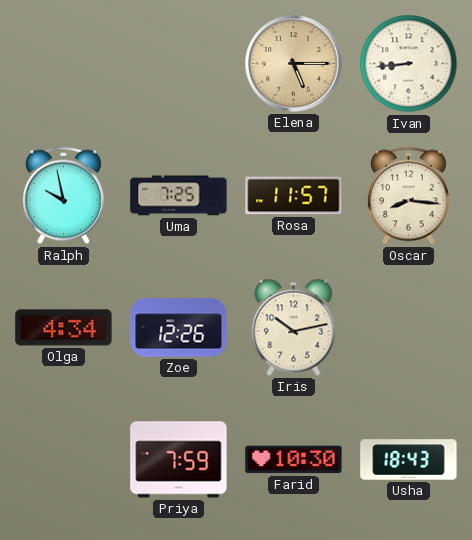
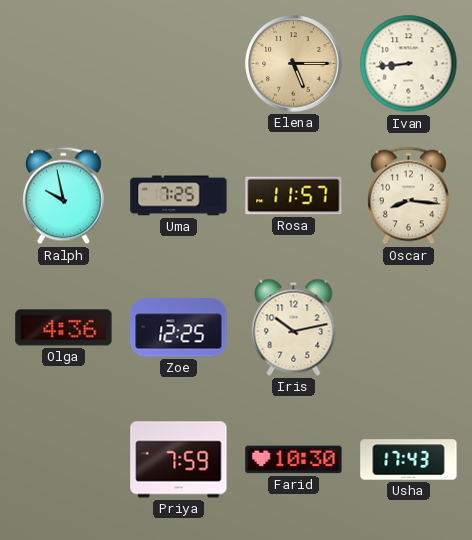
Olga: 4:34 -> 4:36 (64, 328)
Zoe: 12:26 -> 12:25 (179, 328)
Usha: 18:43 -> 17:43 (409, 460)
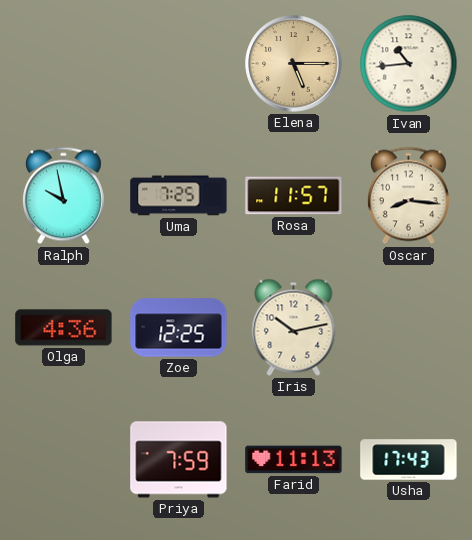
Ivan: 8:44 -> 10:44 (409, 64)
Farid: 10:30 -> 11:13 (294, 460)
